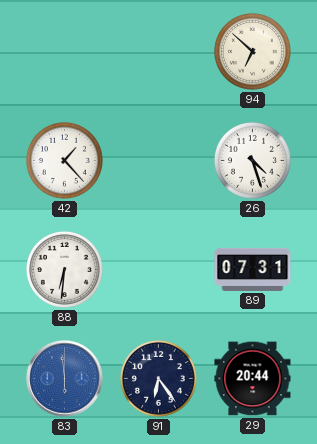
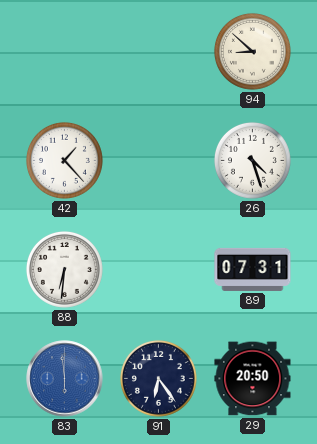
94: 6:52 -> 8:52 (252, 51)
29: 20:44 -> 20:50 (253, 379)
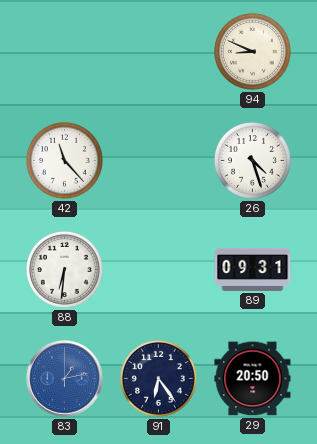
94: 8:52 -> 8:49 (252, 51)
42: 1:23 -> 11:23 (64, 160)
89: 07:31 -> 09:31 (253, 269)
83: 5:59 -> 1:13 (65, 379)
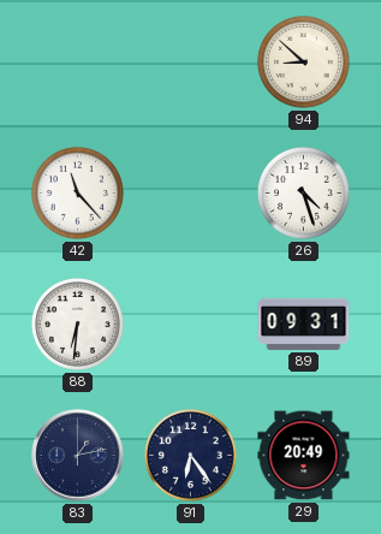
94: 8:49 -> 8:52 (303, 61)
83 dial: blue -> navy (78, 456)
29: 20:50 -> 20:49 (304, 456)
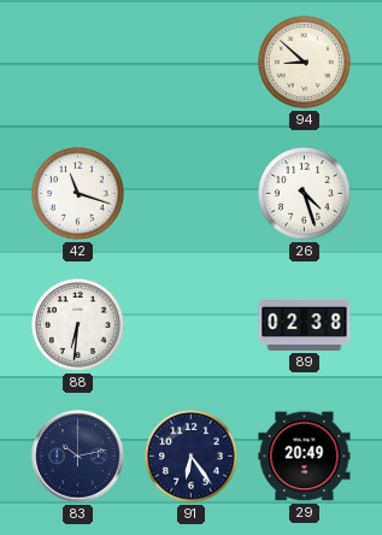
42: 11:23 -> 11:18 (77, 193)
89: 09:31 -> 02:38 (305, 324)
83: 1:13 -> 10:13 (78, 457)
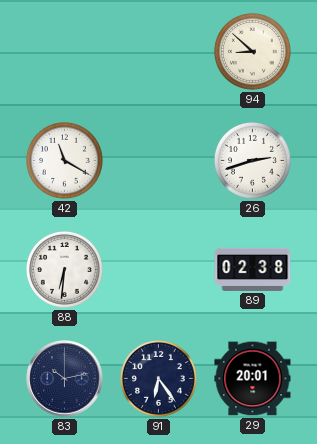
42: 11:18 -> 11:20 (64, 160)
26: 4:27 -> 2:42 (252, 160)
29: 20:49 -> 20:01 (253, 379)
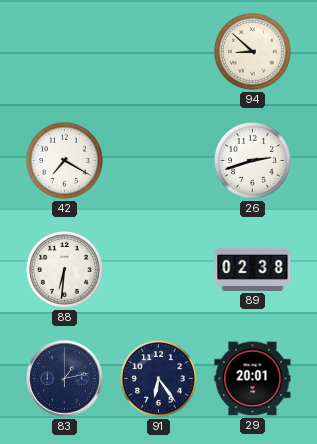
42: 11:20 -> 7:20 (64, 160)
83: 10:13 -> 1:13 (65, 379)
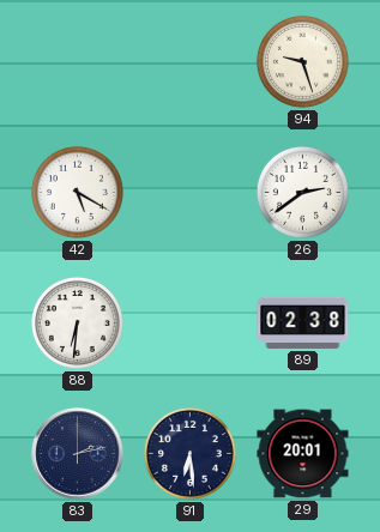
94: 8:52 -> 9:27 (302, 61)
42: 7:20 -> 5:20 (77, 192)
26: 2:42 -> 2:39 (302, 192)
83: 1:13 -> 2:13 (78, 454)
91: 6:24 -> 6:29 (189, 453)
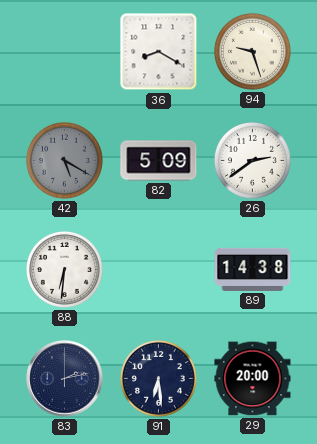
36: none -> 8:20 (159, 52)
42 dial: white -> grey (64, 160)
82: none -> 5:09 (159, 161)
89: 02:38 -> 14:38 (253, 269)
29: 20:01 -> 20:00 (253, 379)
